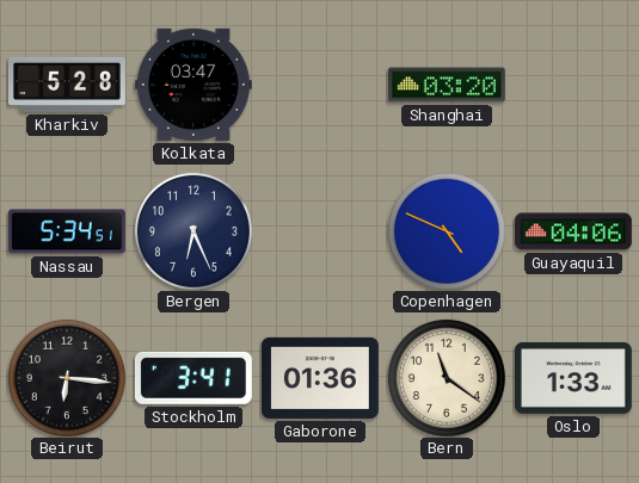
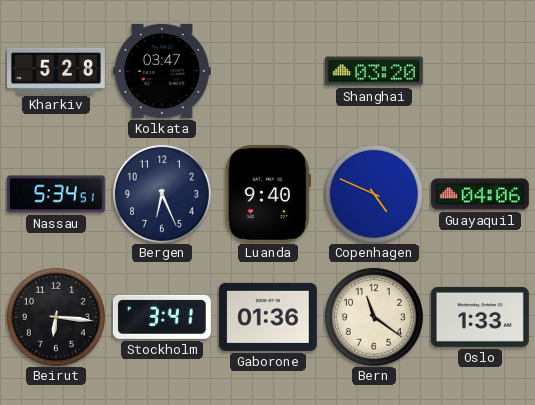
Luanda: none -> 9:40 (268, 194)
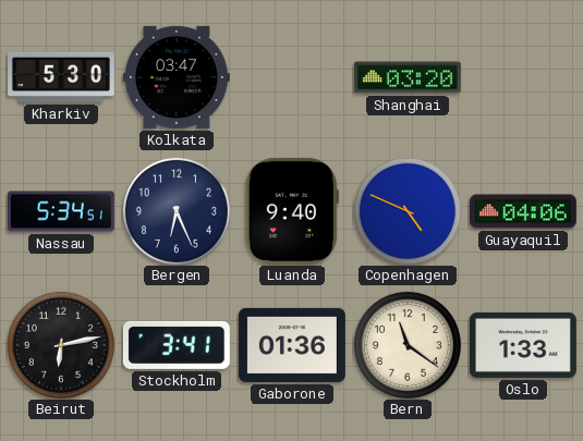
Kharkiv: 5:28 -> 5:30 (62, 77)
Beirut: 6:16 -> 6:13 (61, 345)
